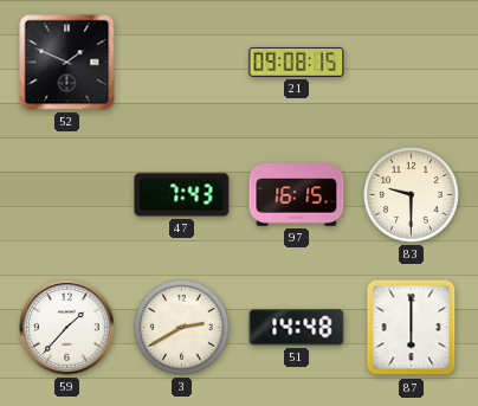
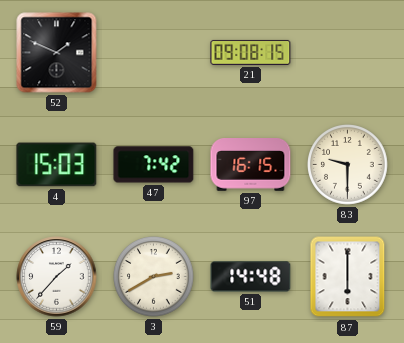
4: none -> 15:03 (57, 165)
47: 7:43 -> 7:42 (154, 165)
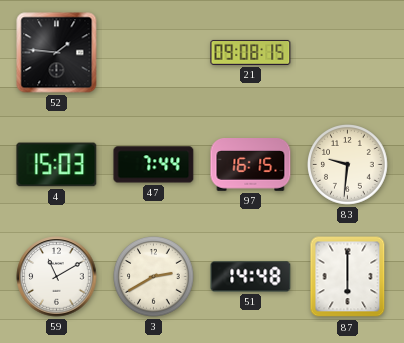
52: 1:49 -> 1:46 (57, 53)
47: 7:42 -> 7:44 (154, 165)
83: 9:30 -> 9:31 (348, 165)
59: 1:37 -> 11:10 (57, 277)
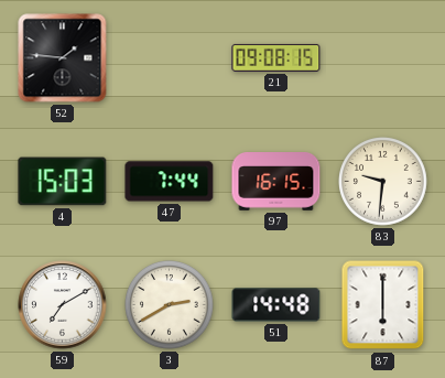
59: 11:10 -> 7:10 (63, 305)
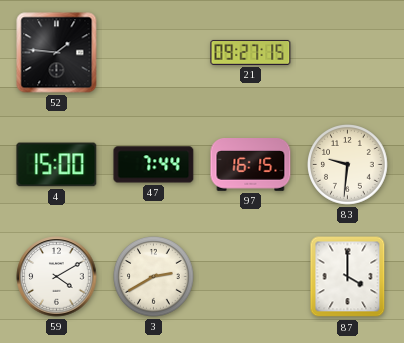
21: 09:08 -> 09:27 (251, 52)
4: 15:03 -> 15:00 (57, 165)
59: 7:10 -> 4:10 (57, 277)
51: 14:48 -> none (276, 305)
87: 6:00 -> 4:00 (348, 277)
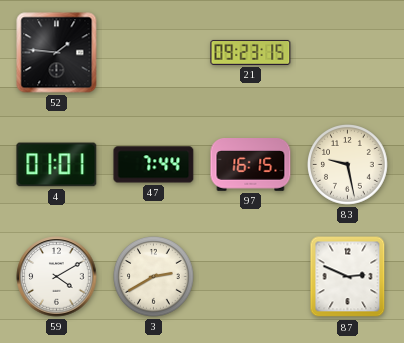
21: 09:27 -> 09:23 (251, 52)
4: 15:00 -> 01:01 (57, 165)
83: 9:31 -> 9:28 (348, 165)
87: 4:00 -> 2:49 (348, 277)
